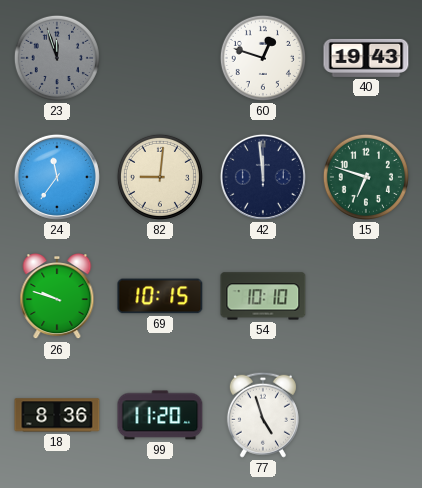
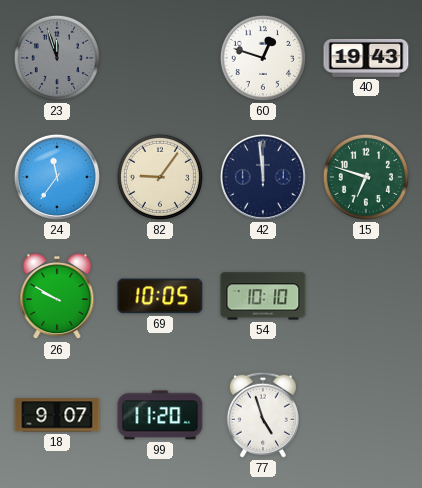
82: 9:01 -> 9:06 (160, 177)
26: 9:48 -> 9:50 (57, 297)
69: 10:15 -> 10:05 (160, 296)
18: 8:36 -> 9:07 (57, 415)
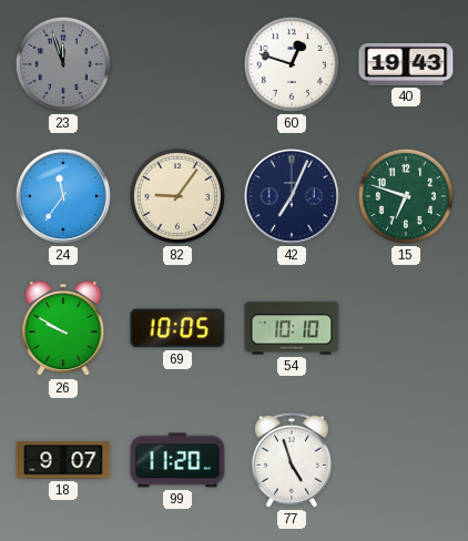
42: 11:59 -> 7:04 (292, 196)
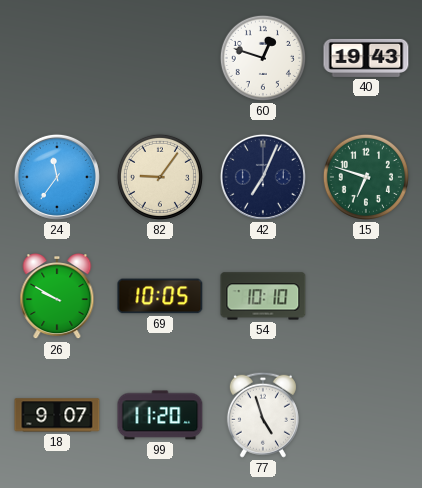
23: 11:57 -> none (63, 64)
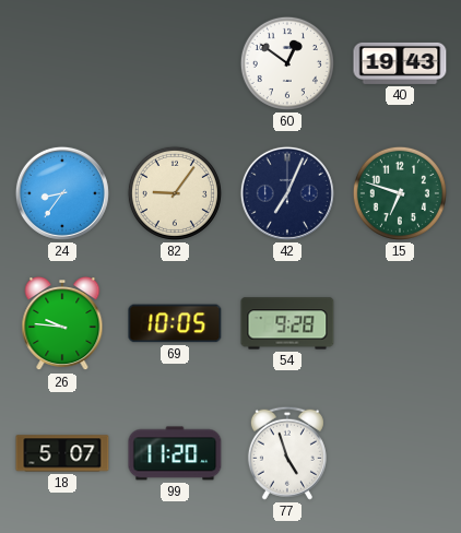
60: 12:48 -> 12:51 (287, 63)
24: 11:36 -> 8:36 (62, 193)
26: 9:50 -> 9:46 (62, 324)
54: 10:10 -> 9:28 (287, 323)
18: 9:07 -> 5:07 (62, 453)
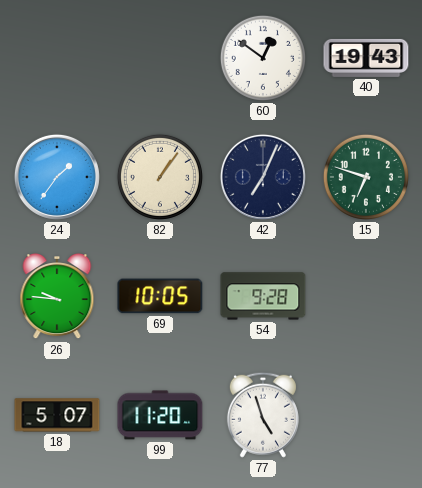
24: 8:36 -> 1:36 (57, 177)
82: 9:06 -> 1:06 (160, 177)
